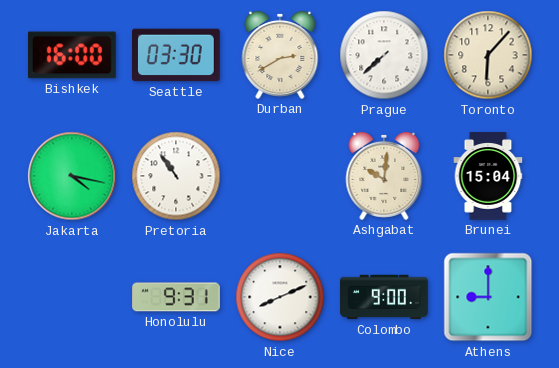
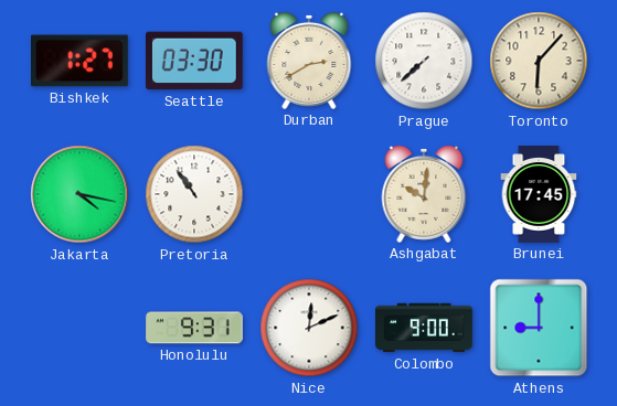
Bishkek: 16:00 -> 1:27 (81, 61)
Brunei: 15:04 -> 17:45 (539, 194)
Nice: 8:11 -> 12:11 (309, 328)
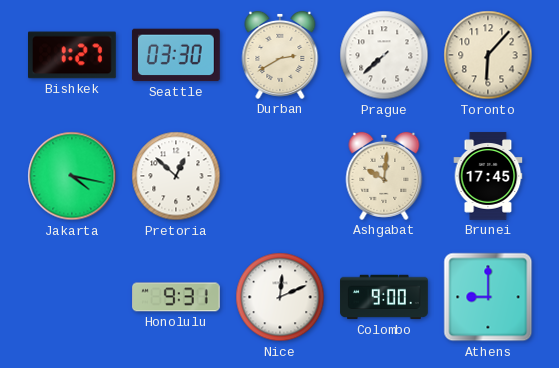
Pretoria: 10:54 -> 12:52 (176, 176)
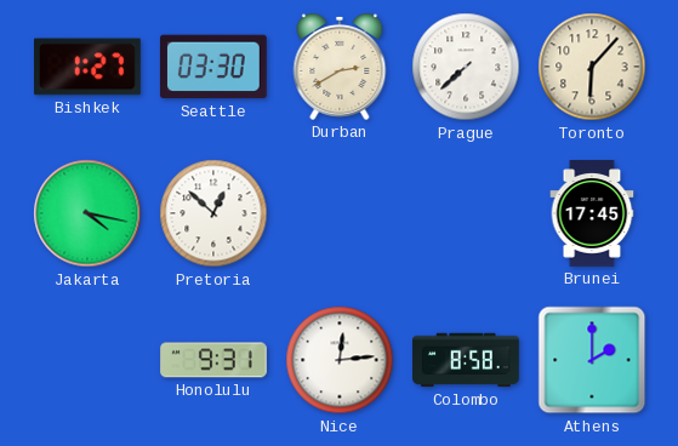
Ashgabat: 10:01 -> none (384, 176)
Nice: 12:11 -> 12:14 (340, 360)
Colombo: 9:00 -> 8:58 (466, 360)
Athens: 9:00 -> 2:00 (592, 360)
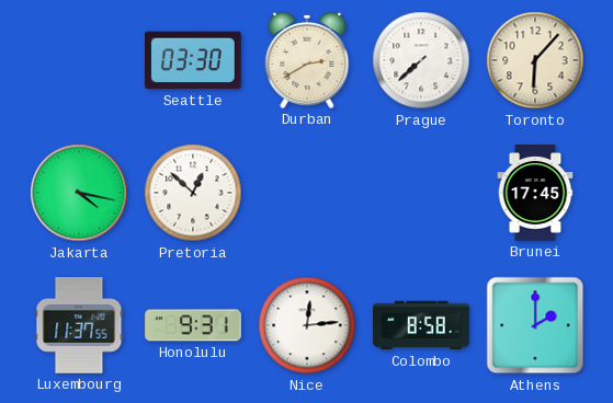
Bishkek: 1:27 -> none (89, 67)
Luxembourg: none -> 11:37 (79, 326)
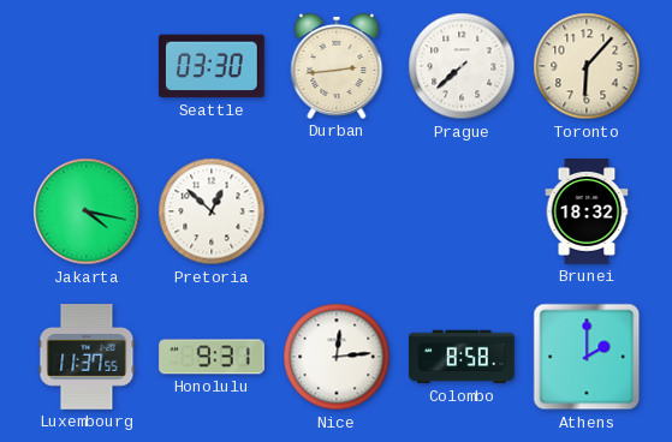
Durban: 2:40 -> 2:44 (337, 66)
Brunei: 17:45 -> 18:32 (587, 211)
